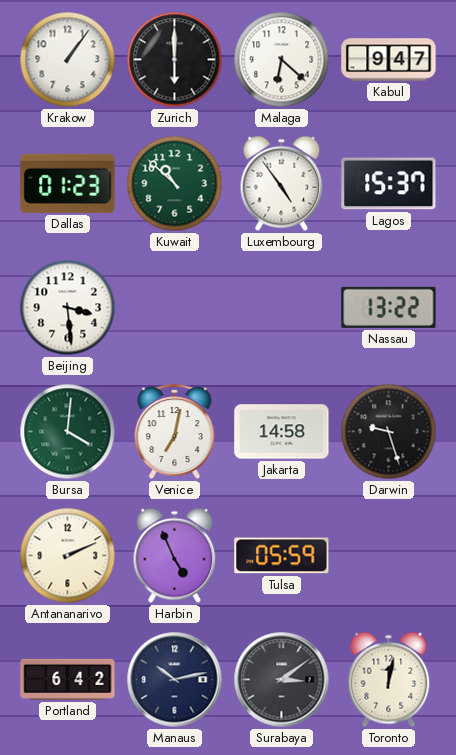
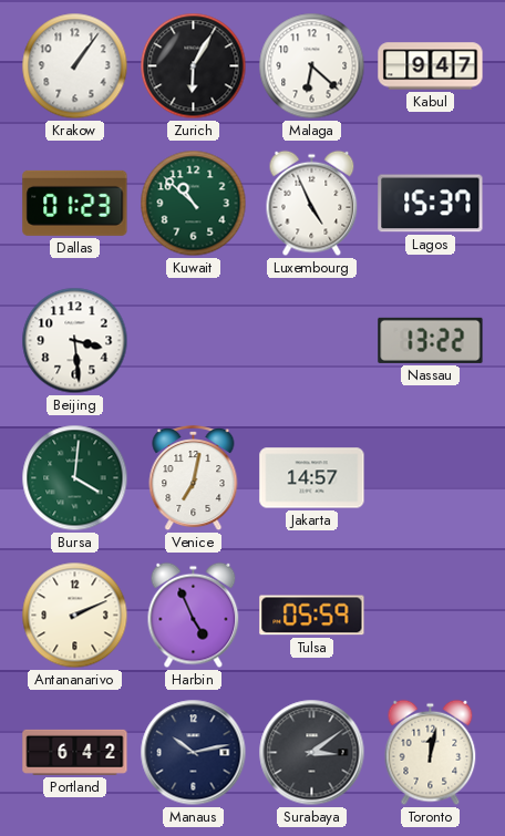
Zurich: 6:00 -> 6:05 (194, 66)
Luxembourg: 4:54 -> 4:56 (312, 204)
Jakarta: 14:58 -> 14:57 (312, 478)
Darwin: 9:27 -> none (389, 432)
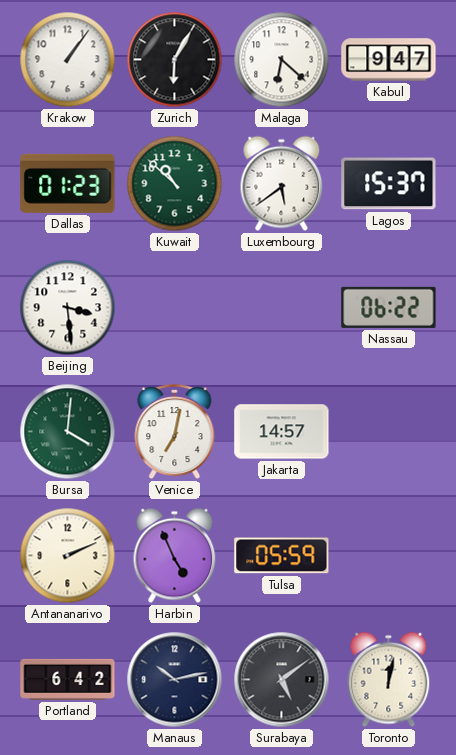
Luxembourg: 4:56 -> 5:39 (282, 184)
Nassau: 13:22 -> 06:22 (389, 307)
Surabaya: 3:09 -> 5:09 (282, 680)
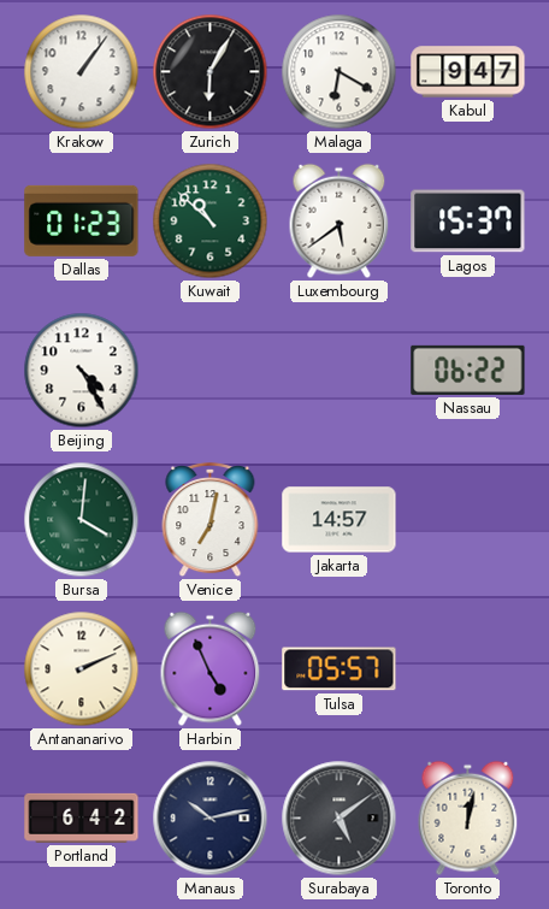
Malaga: 6:22 -> 6:20 (340, 72)
Beijing: 3:29 -> 4:25 (82, 371)
Tulsa: 05:59 -> 05:57 (340, 669)
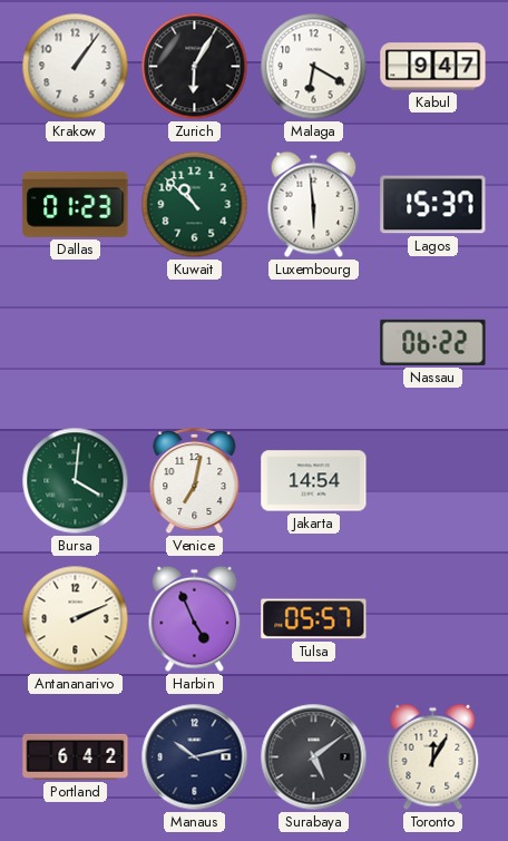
Luxembourg: 5:39 -> 5:59 (314, 205)
Beijing: 4:25 -> none (82, 371)
Jakarta: 14:57 -> 14:54 (314, 481)
Toronto: 12:02 -> 12:05 (433, 757)
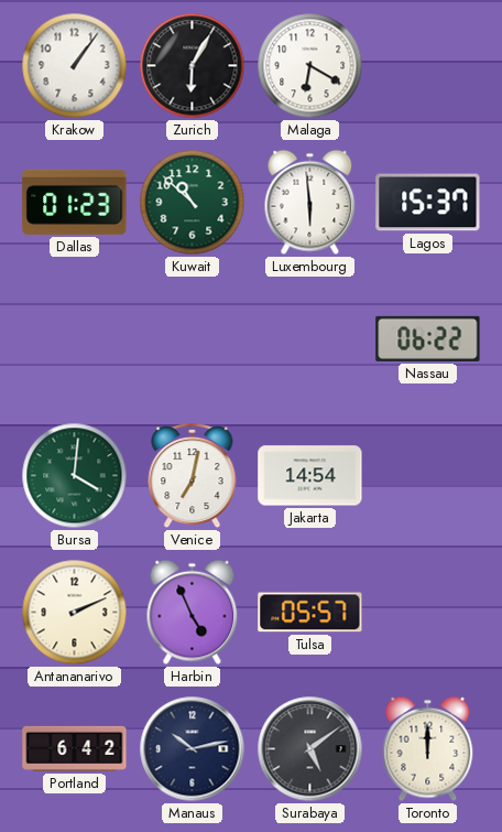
Kabul: 9:47 -> none (433, 67)
Toronto: 12:05 -> 12:00 (428, 749)
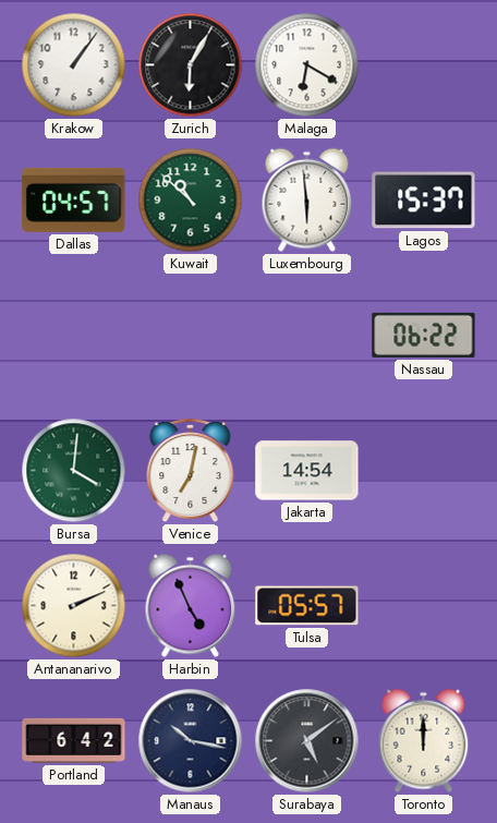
Dallas: 01:23 -> 04:57 (74, 199)
Manaus: 10:13 -> 10:17 (191, 741)
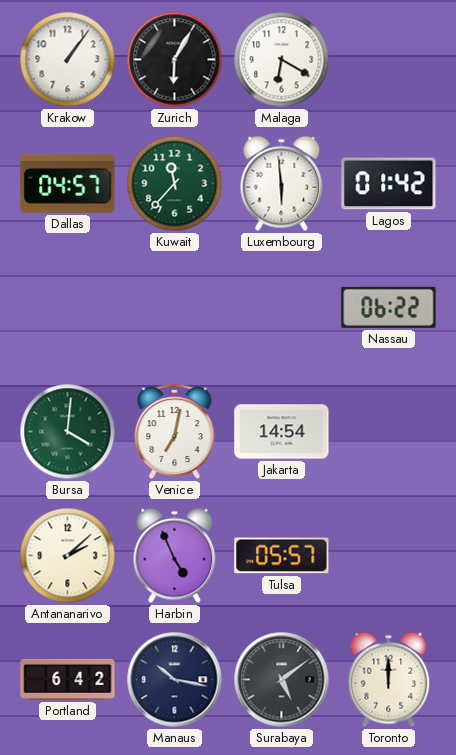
Kuwait: 10:52 -> 11:37 (175, 184)
Lagos: 15:37 -> 01:42 (389, 184)
Antananarivo: 2:11 -> 2:08 (68, 556)
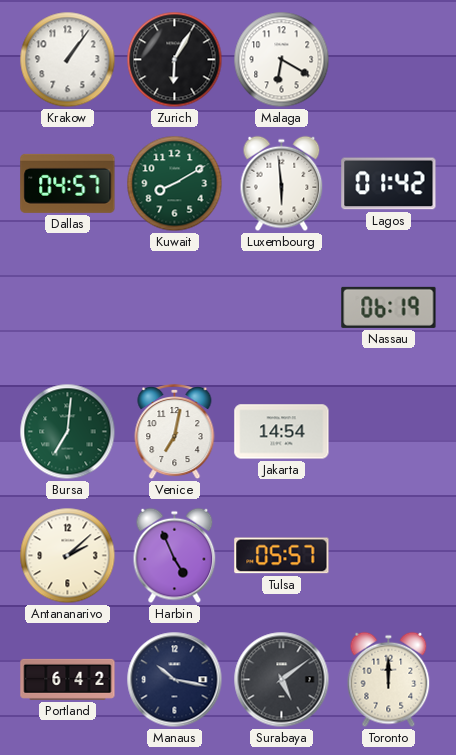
Kuwait: 11:37 -> 8:10 (175, 184)
Nassau: 06:22 -> 06:19 (389, 307)
Bursa: 4:01 -> 7:01 (68, 432)
